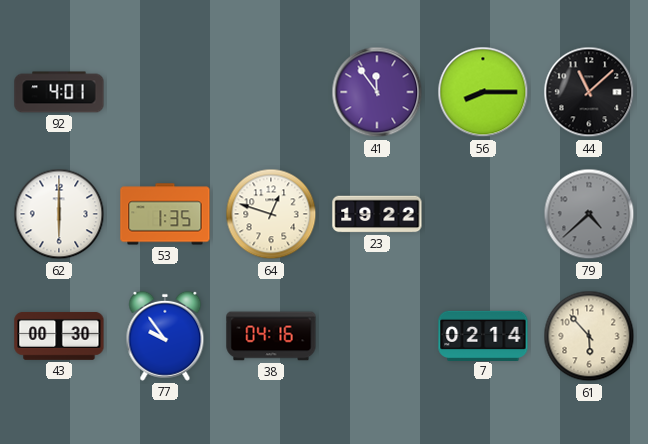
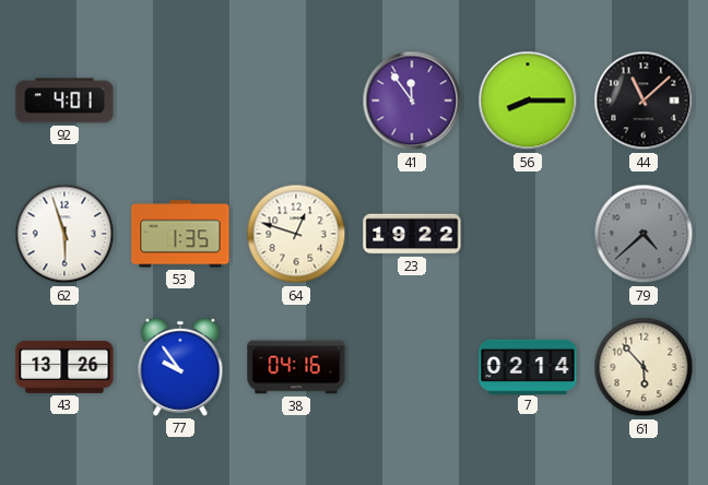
62: 6:00 -> 5:57 (64, 234)
43: 00:30 -> 13:26 (64, 367)
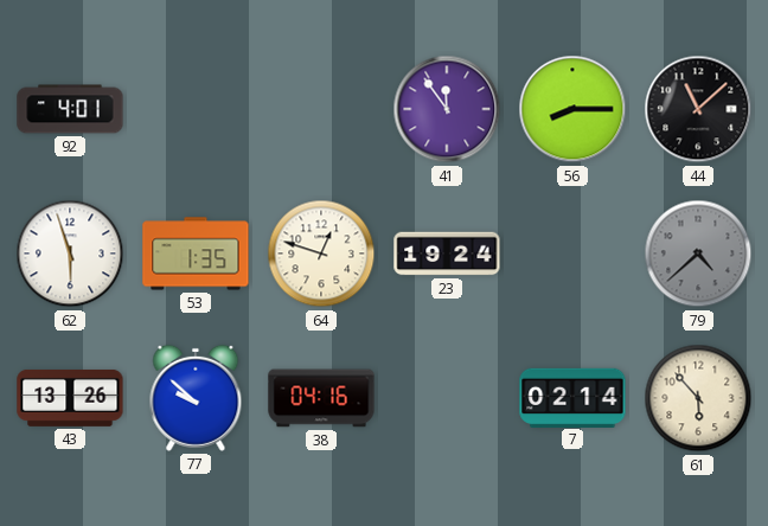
23: 19:22 -> 19:24 (447, 254)
77: 9:54 -> 9:52 (196, 398)
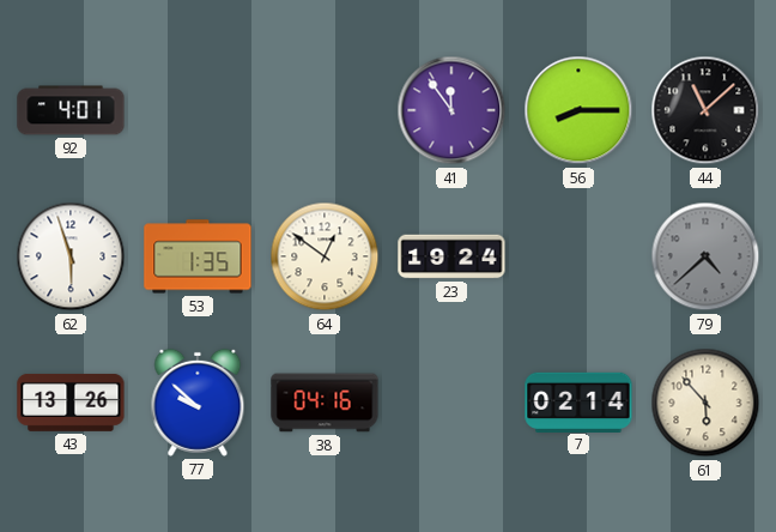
64: 12:48 -> 12:51 (325, 256)
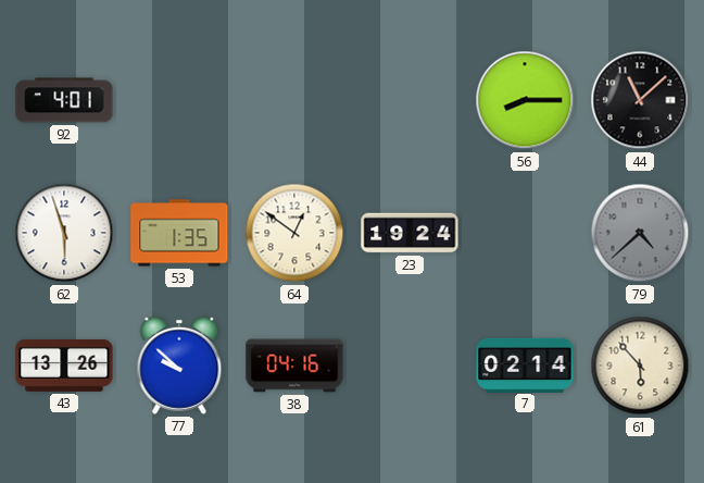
41: 11:54 -> none (451, 110)
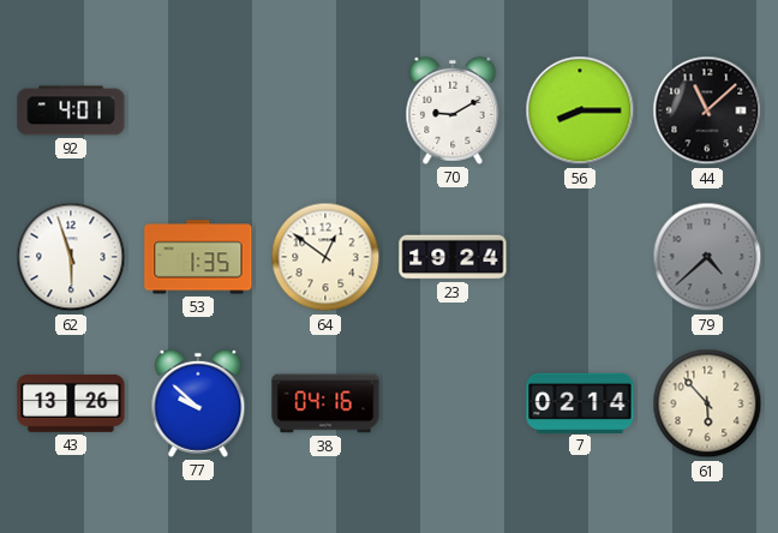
70: none -> 9:10 (453, 110)
